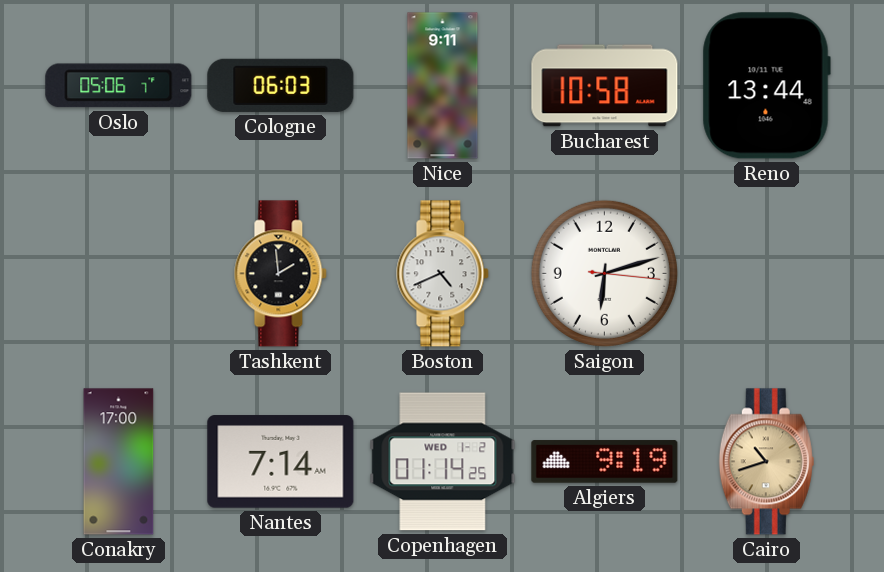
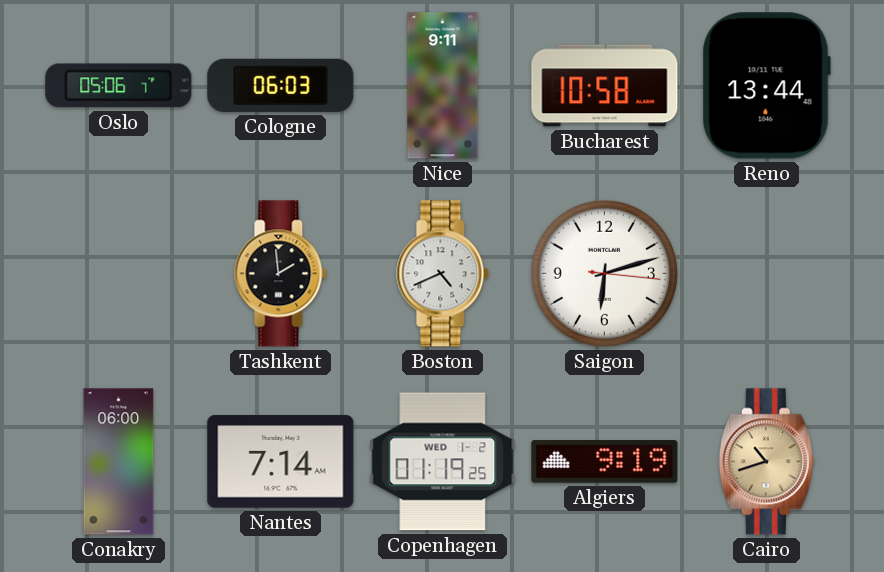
Conakry: 17:00 -> 06:00 (119, 462)
Copenhagen: 01:14 -> 01:19 (443, 462)
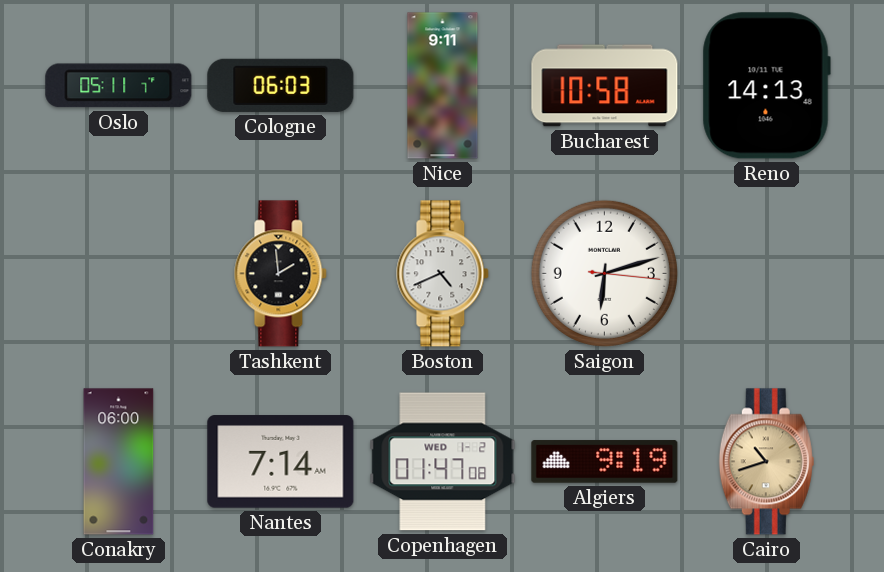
Oslo: 05:06 -> 05:11 (119, 86)
Reno: 13:44 -> 14:13 (766, 86)
Copenhagen: 01:19 -> 01:47 (443, 462)
